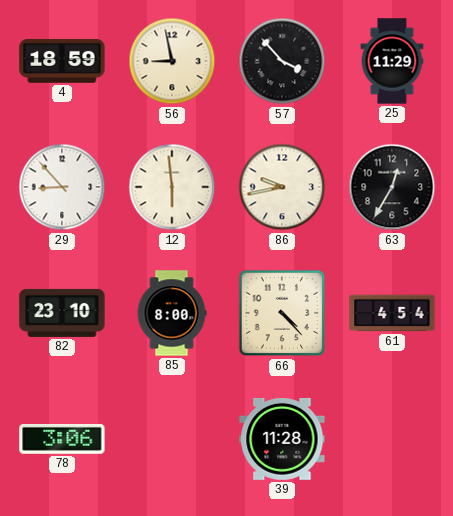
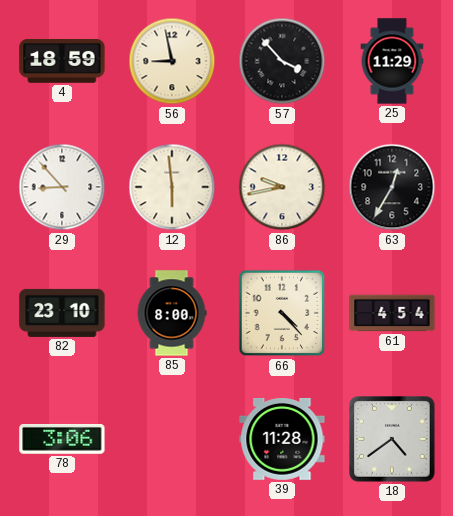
18: none -> 4:39 (393, 440)
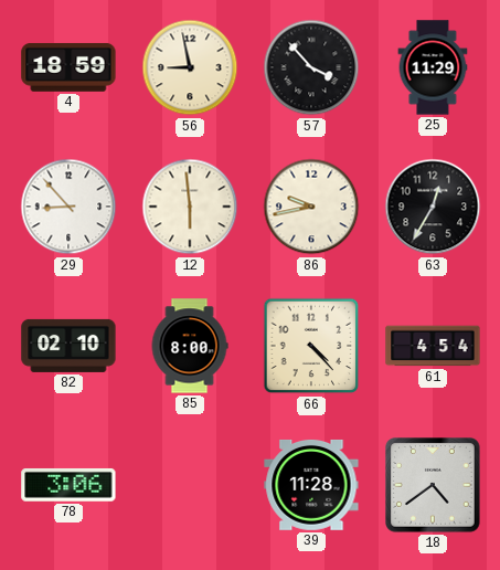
82: 23:10 -> 02:10 (68, 346)
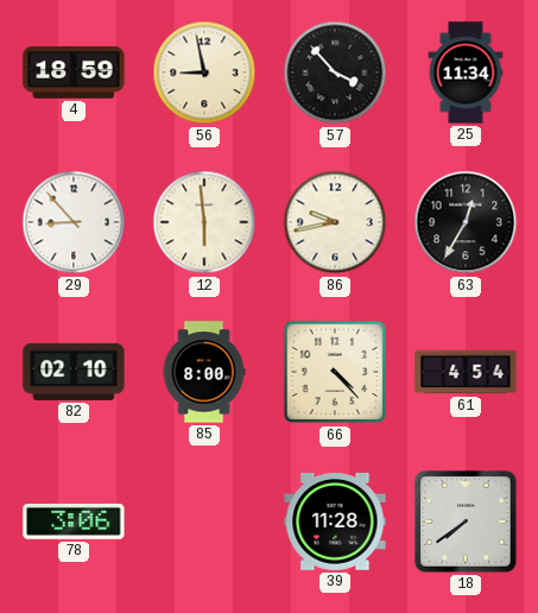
25: 11:29 -> 11:34 (466, 72)
18: 4:39 -> 7:39 (467, 523)
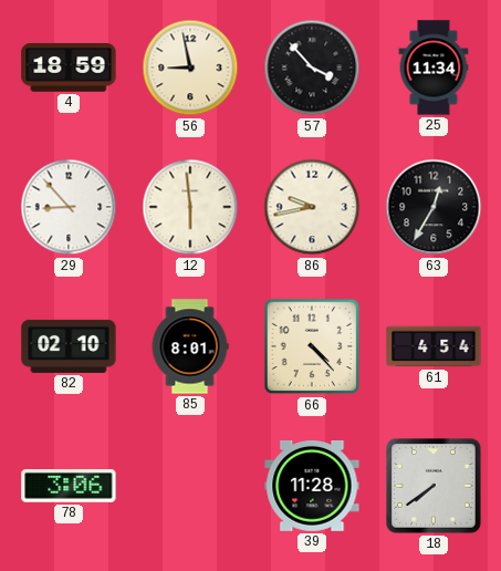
85: 8:00 -> 8:01 (190, 346)
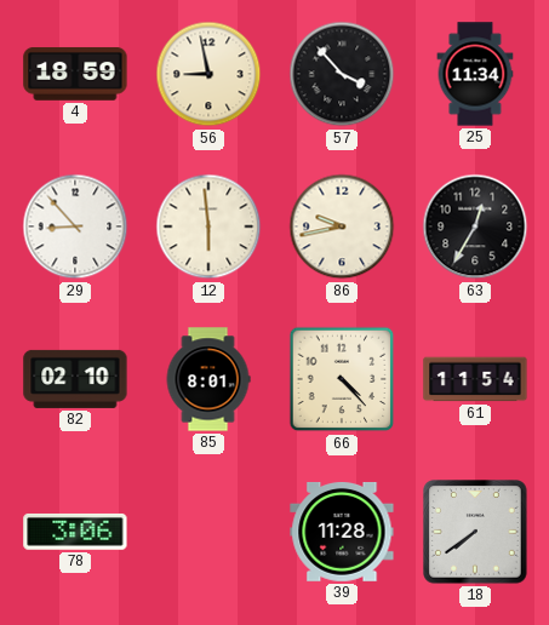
61: 4:54 -> 11:54 (475, 379)
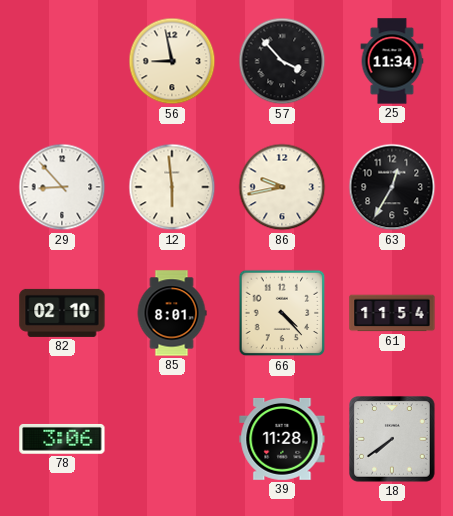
4: 18:59 -> none (75, 74)
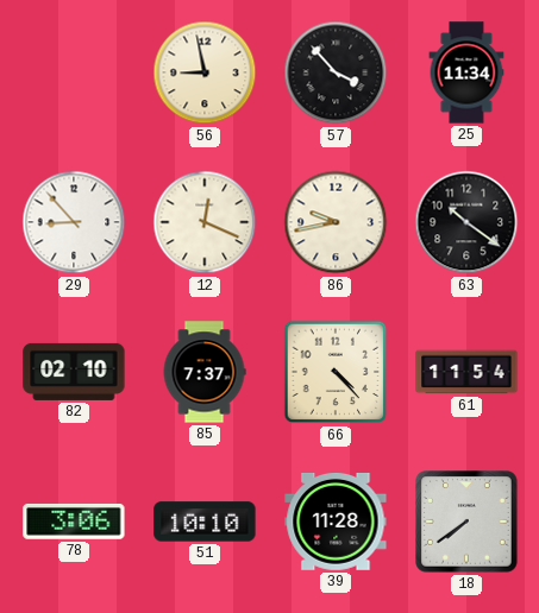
12: 5:59 -> 12:19 (205, 222)
63: 12:35 -> 10:21 (466, 222)
85: 8:01 -> 7:37 (205, 372)
51: none -> 10:10 (205, 522)
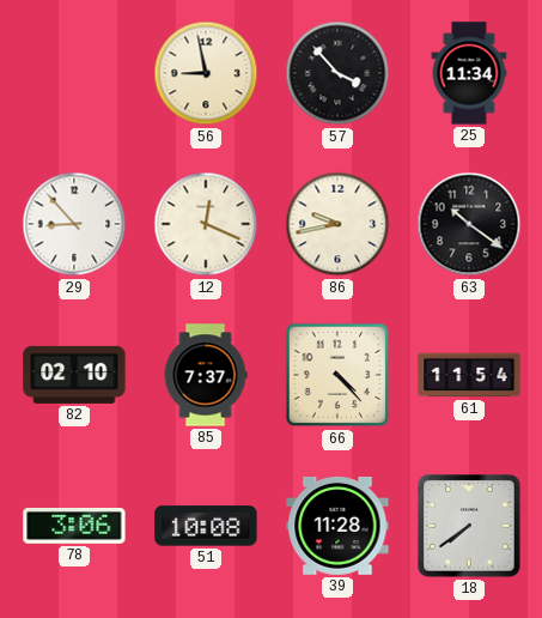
51: 10:10 -> 10:08 (206, 526)
